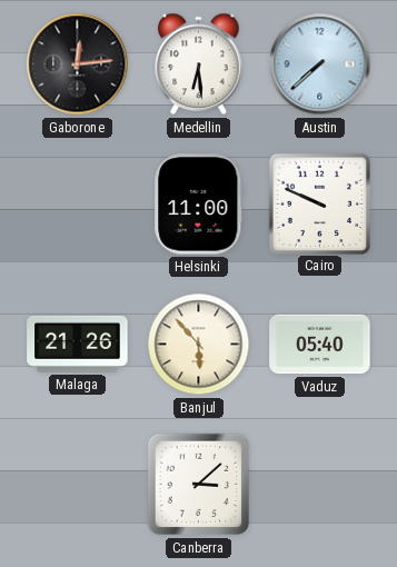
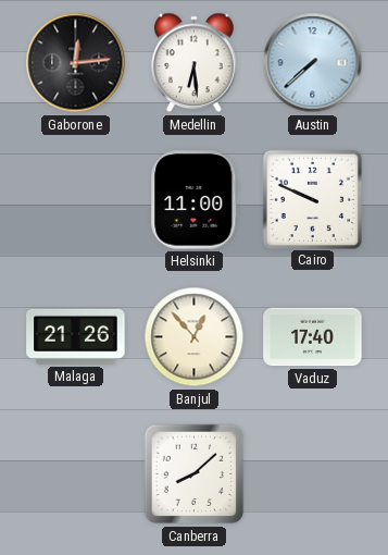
Banjul: 5:53 -> 12:53 (195, 337)
Vaduz: 05:40 -> 17:40 (313, 337)
Canberra: 3:08 -> 8:08 (195, 474)
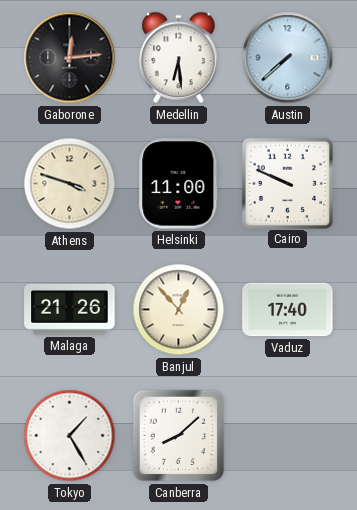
Athens: none -> 3:48 (70, 184)
Tokyo: none -> 1:25 (70, 436)
